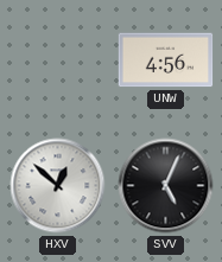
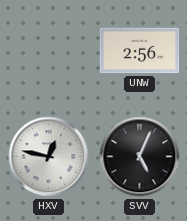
UNW: 4:56 -> 2:56 (140, 51)
HXV: 12:52 -> 12:47 (49, 157)
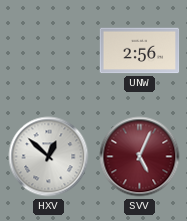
HXV: 12:47 -> 12:52 (49, 157)
SVV dial: black -> burgundy (140, 157)
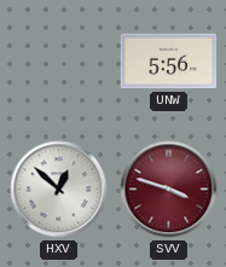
UNW: 2:56 -> 5:56 (169, 62)
SVV: 5:04 -> 3:48 (169, 190)
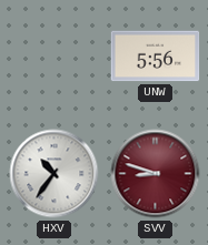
HXV: 12:52 -> 10:36 (55, 174)
SVV: 3:48 -> 8:48 (156, 174)
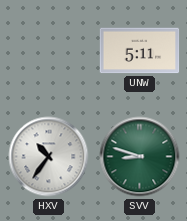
UNW: 5:56 -> 5:11 (140, 51)
SVV dial: burgundy -> green (140, 157)
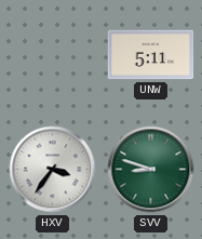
HXV: 10:36 -> 3:36 (53, 170)
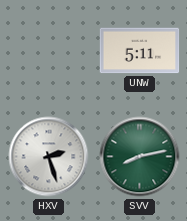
HXV: 3:36 -> 2:27 (49, 157)
SVV: 8:48 -> 8:13 (140, 157)
